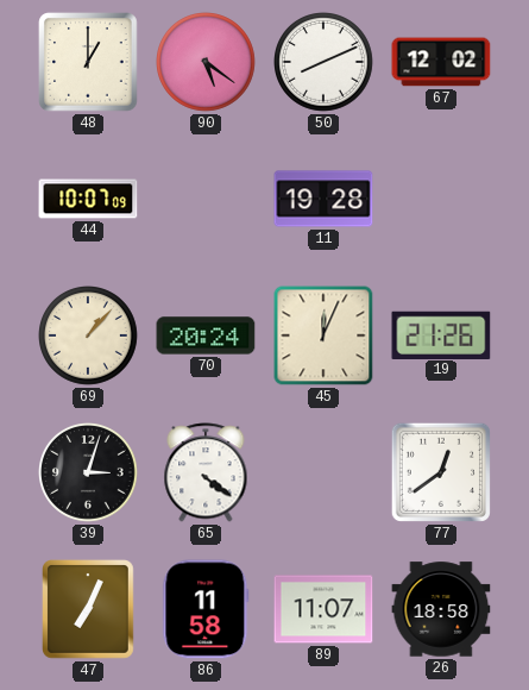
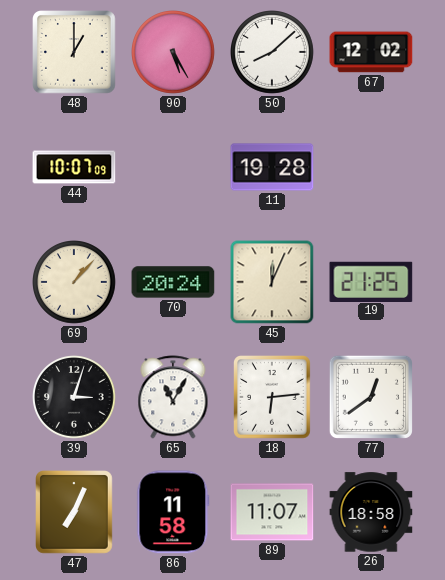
90: 5:21 -> 5:25 (174, 53)
50: 8:11 -> 8:08 (273, 53)
19: 21:26 -> 21:25 (371, 281)
65: 4:21 -> 11:05 (173, 397)
18: none -> 6:14 (273, 398)
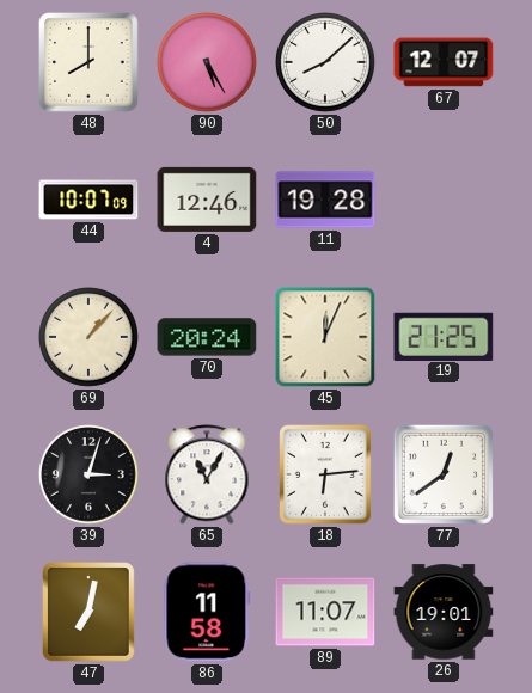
48: 1:00 -> 8:00 (88, 62)
67: 12:02 -> 12:07 (444, 62)
4: none -> 12:46 (207, 200)
47: 7:04 -> 7:02 (90, 613)
26: 18:58 -> 19:01 (444, 612)
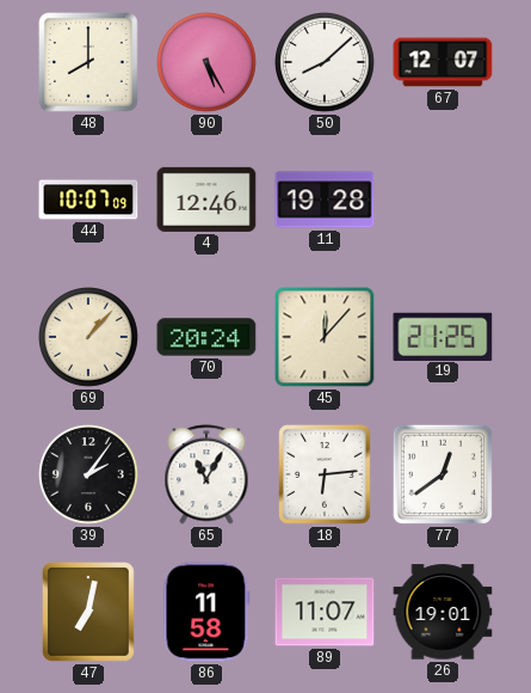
45: 12:04 -> 12:07 (325, 337)
39: 3:03 -> 2:06 (89, 476)
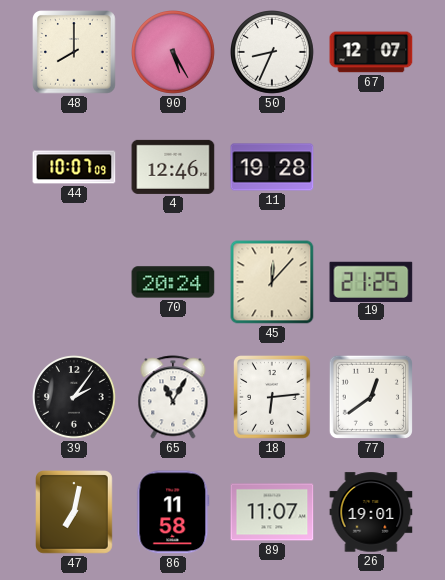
50: 8:08 -> 8:34 (273, 53)
69: 1:07 -> none (89, 338)
